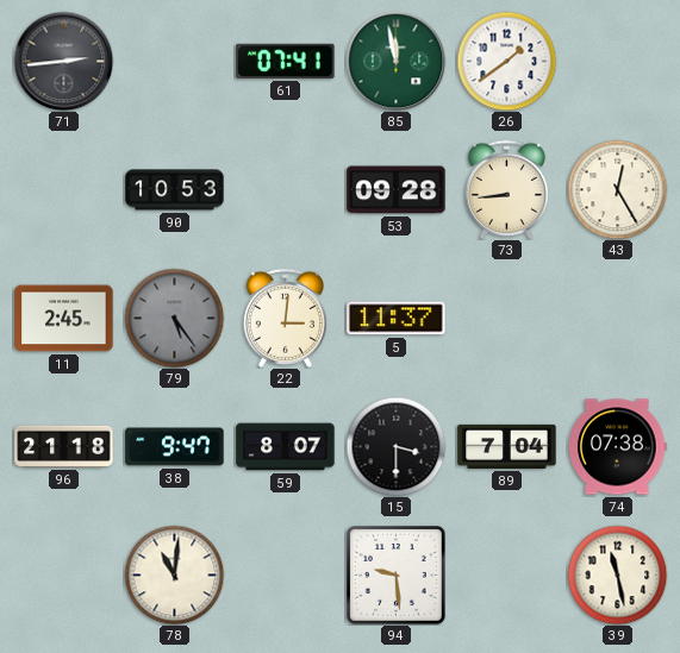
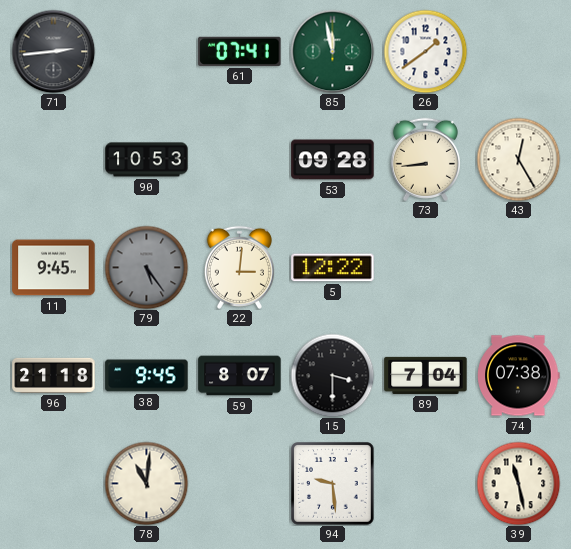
11: 2:45 -> 9:45 (54, 268)
5: 11:37 -> 12:22 (333, 268)
38: 9:47 -> 9:45 (147, 376)
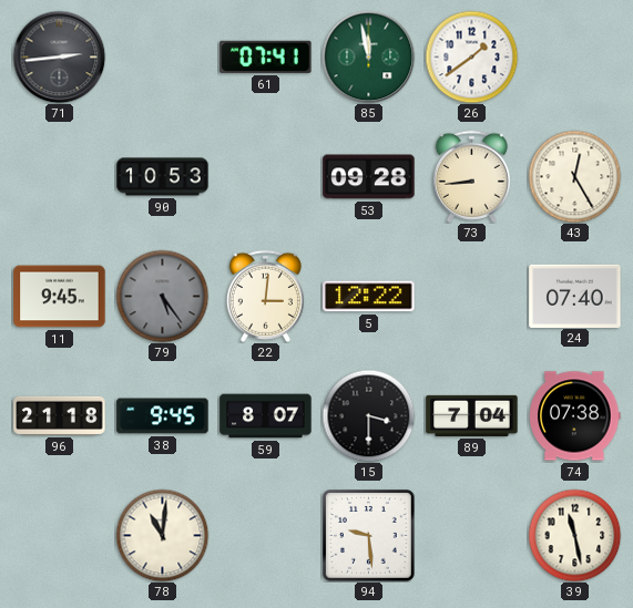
24: none -> 07:40 (575, 296)
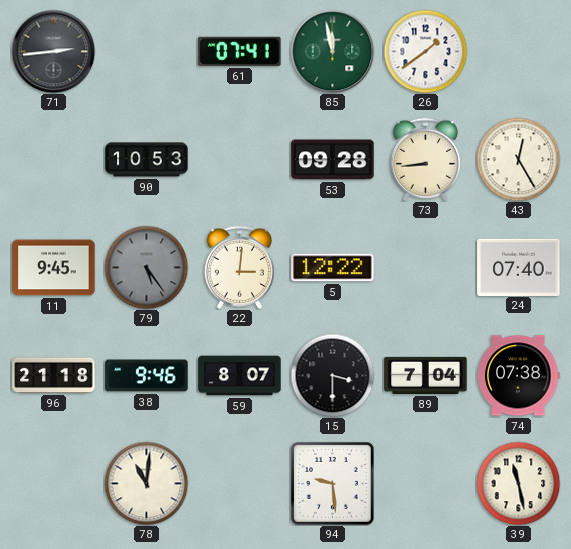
38: 9:45 -> 9:46 (147, 376)
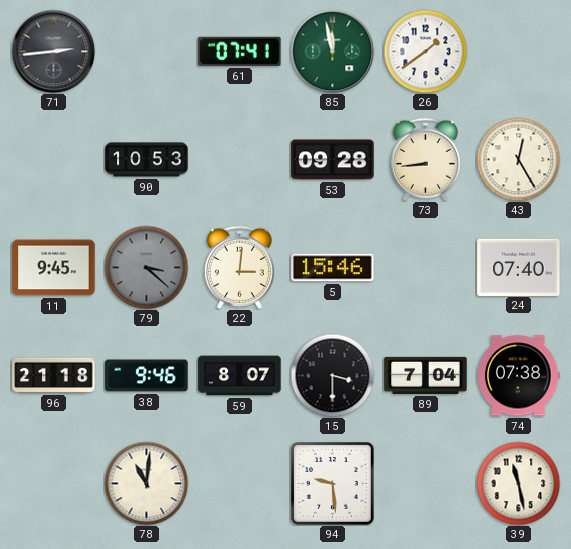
79: 5:24 -> 3:22 (146, 267)
5: 12:22 -> 15:46 (333, 268)
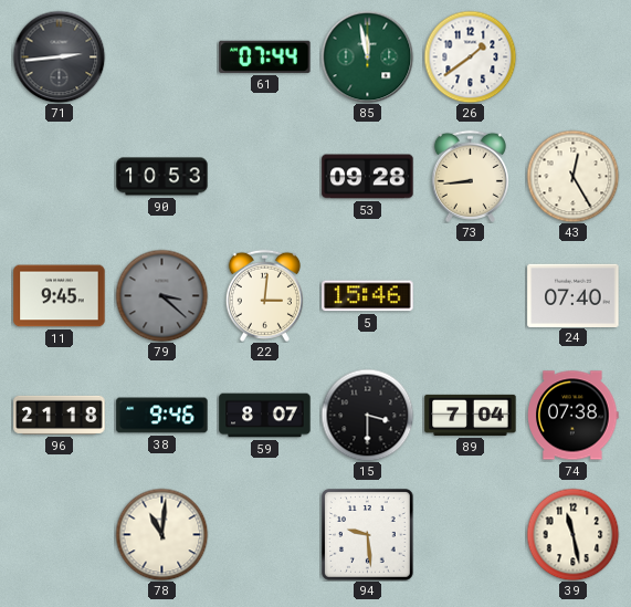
61: 07:41 -> 07:44 (265, 56)
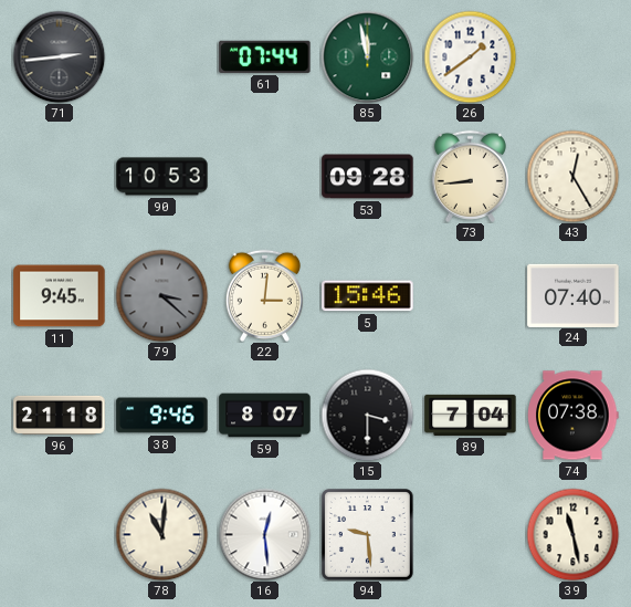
16: none -> 12:29 (264, 534)
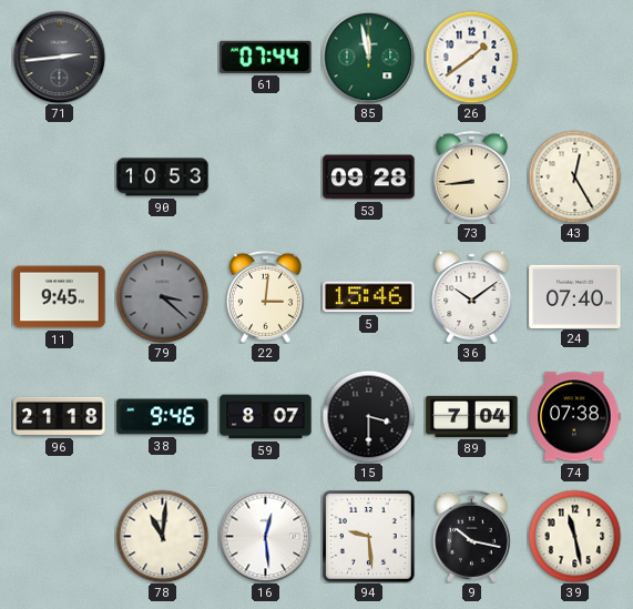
36: none -> 10:09 (472, 297)
9: none -> 10:17 (471, 536)
